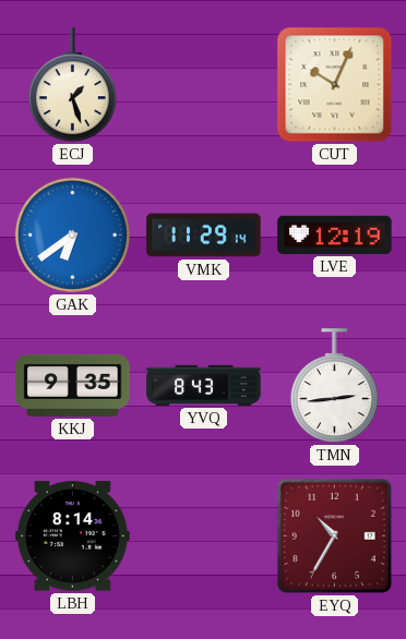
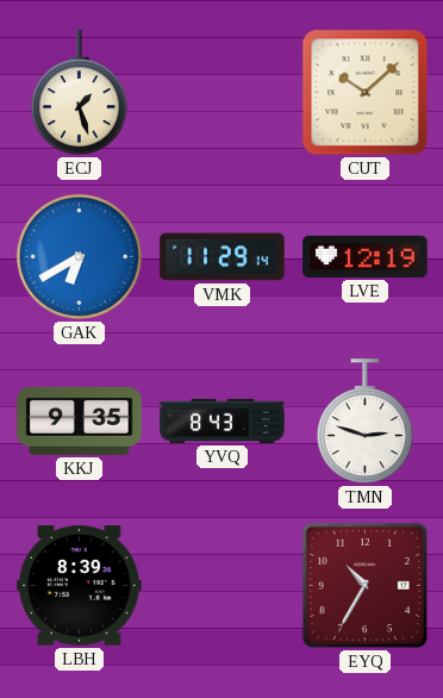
CUT: 10:04 -> 10:08 (366, 93)
GAK: 6:39 -> 6:40 (79, 256)
TMN: 2:44 -> 2:48 (364, 422)
LBH: 8:14 -> 8:39 (80, 586)
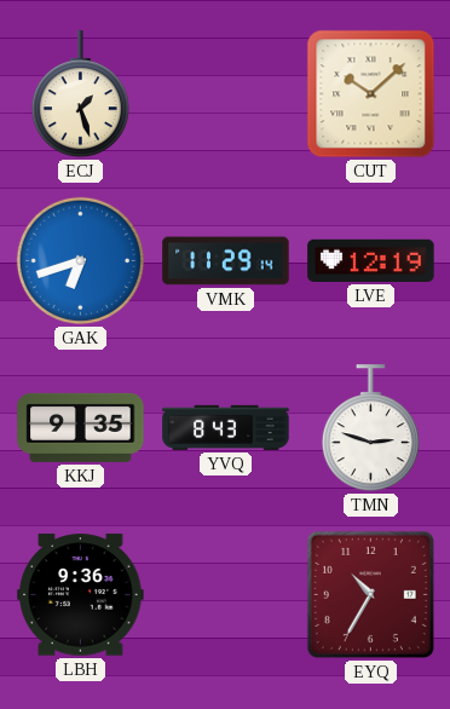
GAK: 6:40 -> 6:42 (80, 260)
LBH: 8:39 -> 9:36 (81, 595)
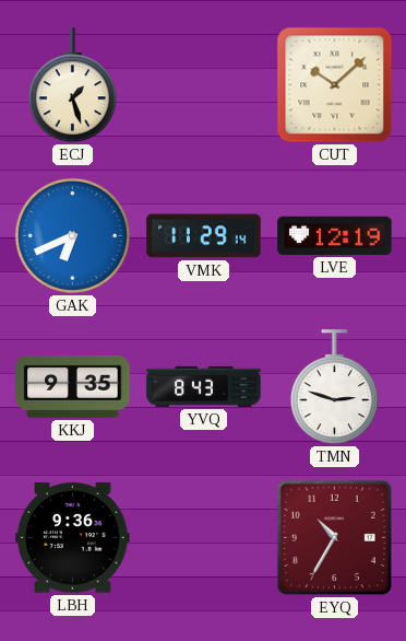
GAK: 6:42 -> 6:41 (72, 235)
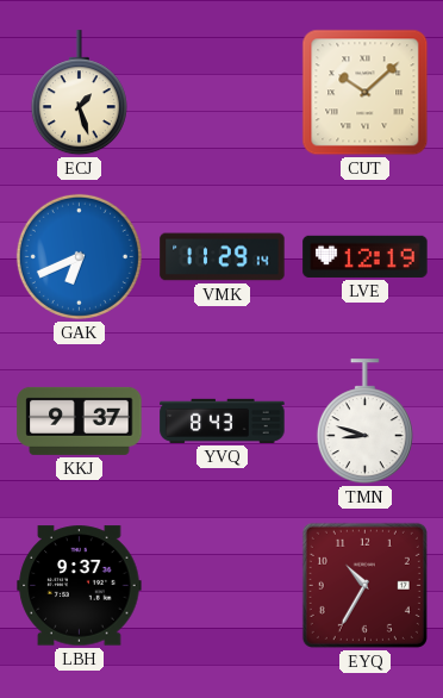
KKJ: 9:35 -> 9:37 (80, 420)
TMN: 2:48 -> 8:48 (364, 422)
LBH: 9:36 -> 9:37 (80, 586)
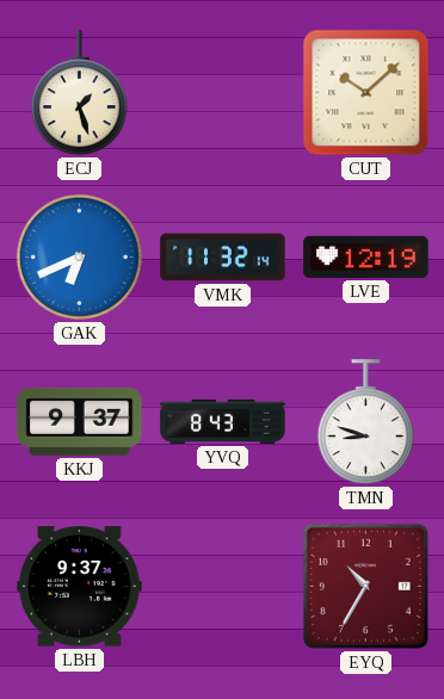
VMK: 11:29 -> 11:32 (223, 258)
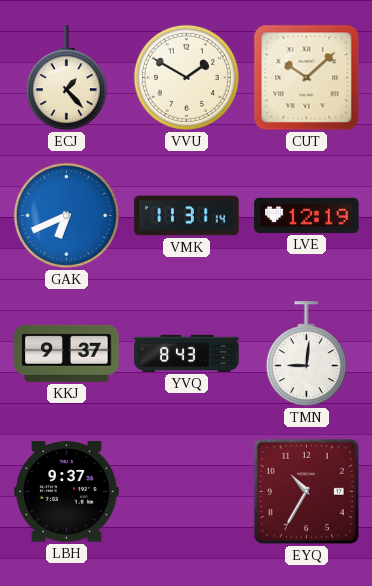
ECJ: 1:27 -> 1:23 (66, 78)
VVU: none -> 1:50 (186, 77)
VMK: 11:32 -> 11:31 (187, 216)
TMN: 8:48 -> 9:01 (306, 354)
